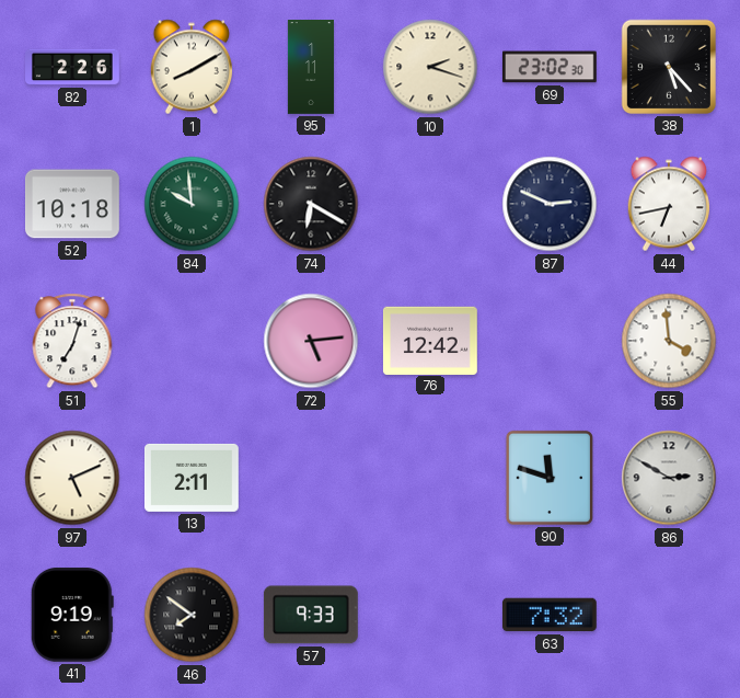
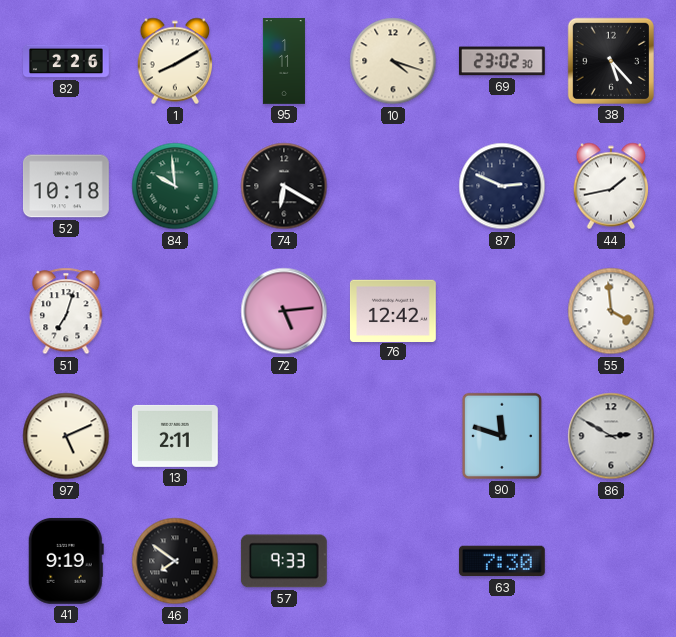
10: 2:18 -> 4:18 (393, 61)
44: 6:43 -> 1:43 (611, 186)
63: 7:32 -> 7:30 (502, 561)
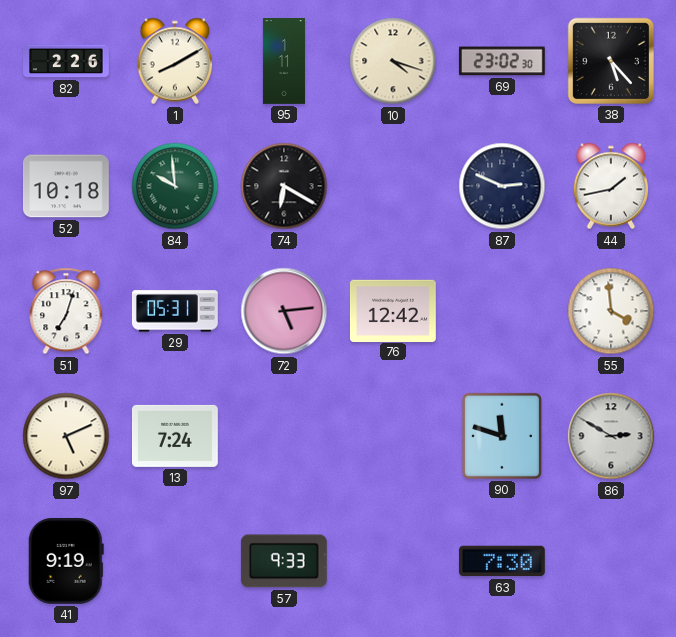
29: none -> 05:31 (175, 311)
13: 2:11 -> 7:24 (176, 436)
46: 7:51 -> none (175, 561)
